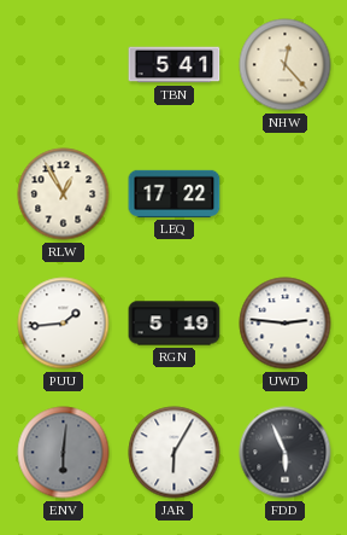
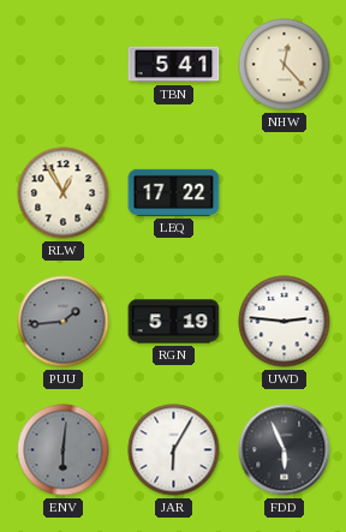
PUU dial: white -> grey (64, 322)
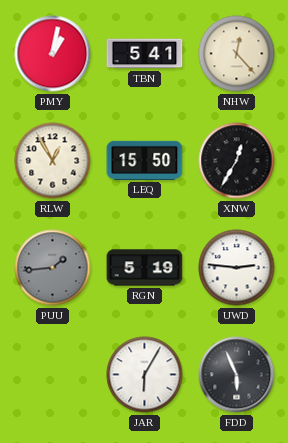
PMY: none -> 1:02 (53, 54)
LEQ: 17:22 -> 15:50 (145, 160)
XNW: none -> 12:35 (237, 161)
ENV: 6:01 -> none (64, 450)
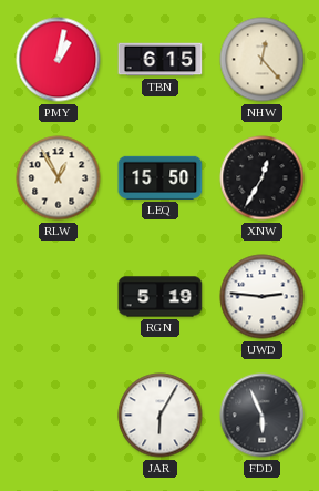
TBN: 5:41 -> 6:15 (161, 60)
PUU: 1:44 -> none (53, 268)
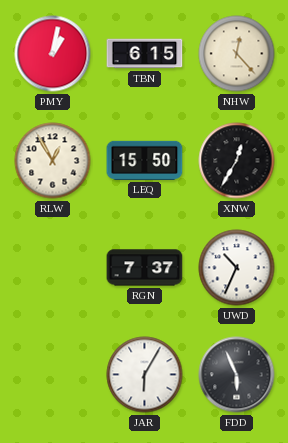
RGN: 5:19 -> 7:37 (145, 268)
UWD: 2:46 -> 10:34 (237, 268)
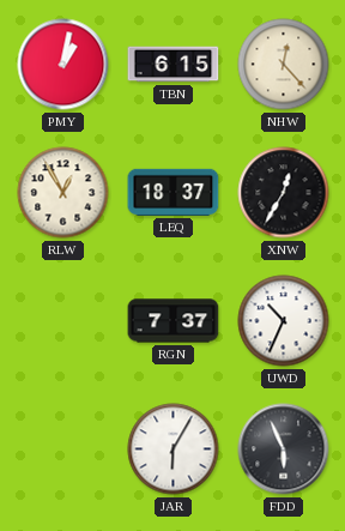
LEQ: 15:50 -> 18:37 (174, 192)
